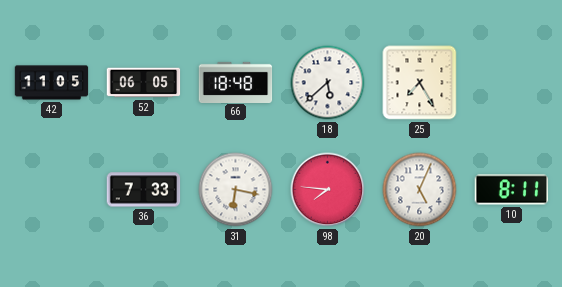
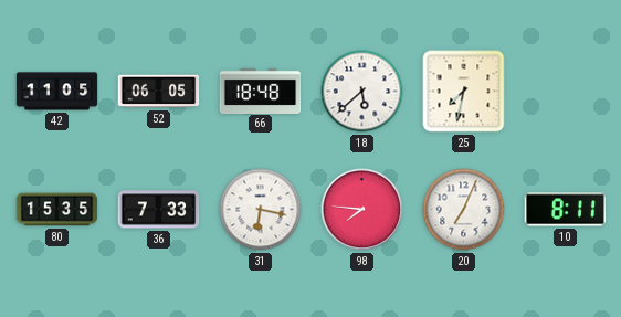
25: 7:25 -> 7:32 (464, 92)
80: none -> 15:35 (57, 210)
20: 5:04 -> 7:04 (464, 210)
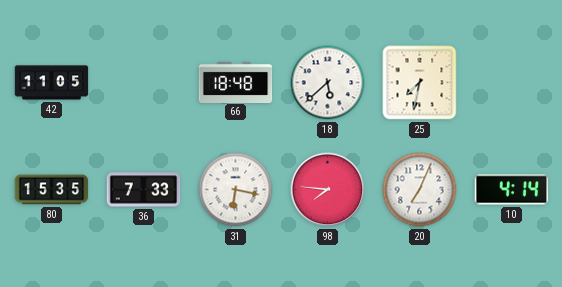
52: 06:05 -> none (159, 92)
10: 8:11 -> 4:14 (512, 190)
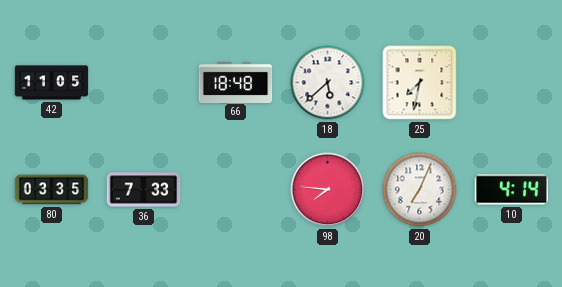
80: 15:35 -> 03:35 (52, 190)
31: 6:17 -> none (236, 190)
